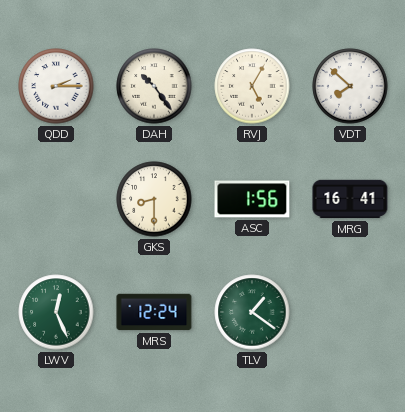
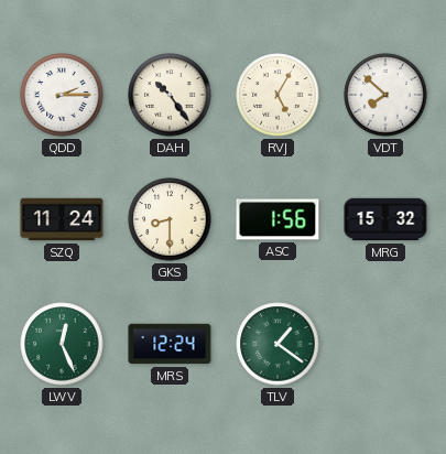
SZQ: none -> 11:24 (62, 219)
MRG: 16:41 -> 15:32 (385, 219)
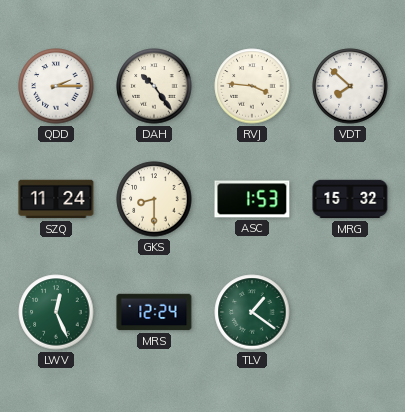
RVJ: 5:05 -> 3:46 (252, 86)
ASC: 1:56 -> 1:53 (252, 199)
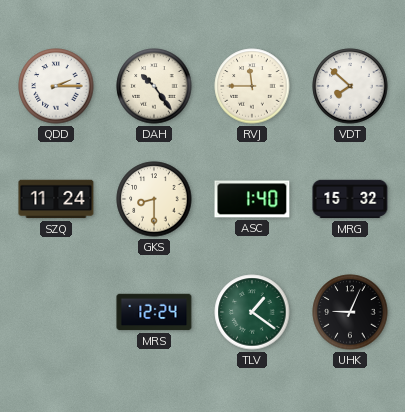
RVJ: 3:46 -> 11:45 (252, 86)
ASC: 1:53 -> 1:40 (252, 199)
LWV: 12:26 -> none (56, 312)
UHK: none -> 9:04 (350, 312)
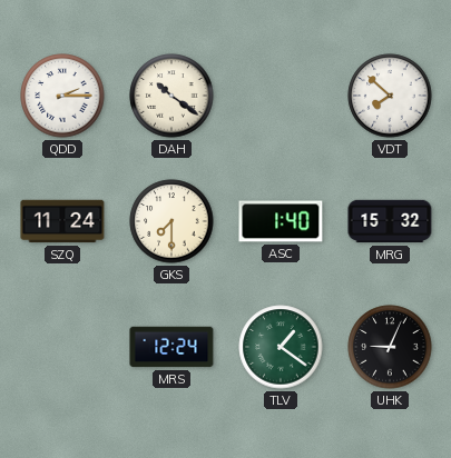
DAH: 10:24 -> 10:21 (171, 96)
RVJ: 11:45 -> none (252, 86)
GKS: 8:30 -> 7:30 (171, 221)
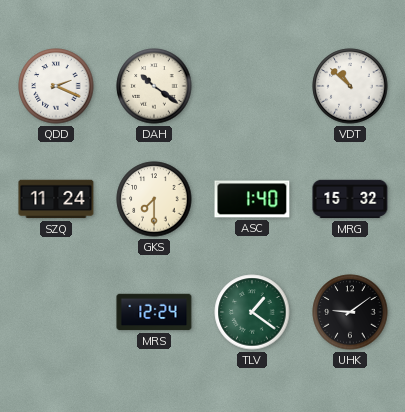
QDD: 2:15 -> 2:19 (56, 86)
VDT: 7:52 -> 10:52 (350, 86)
UHK: 9:04 -> 9:09 (350, 312)
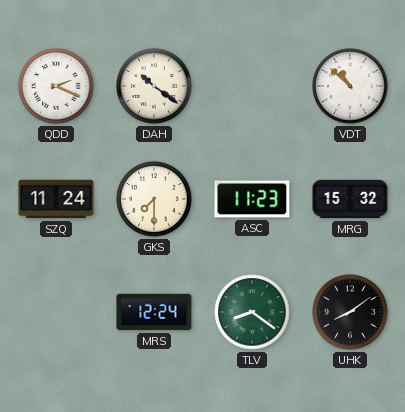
ASC: 1:40 -> 11:23 (252, 199)
TLV: 1:21 -> 8:21 (252, 312)
UHK: 9:09 -> 8:09 (350, 312)
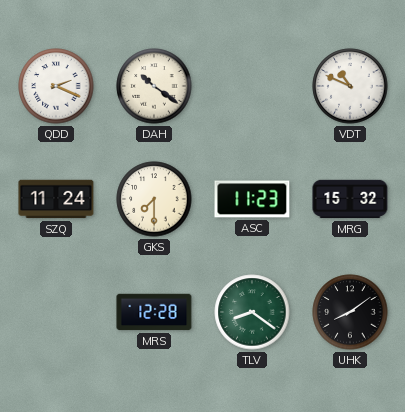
VDT: 10:52 -> 10:49 (350, 86)
MRS: 12:24 -> 12:28 (154, 312)
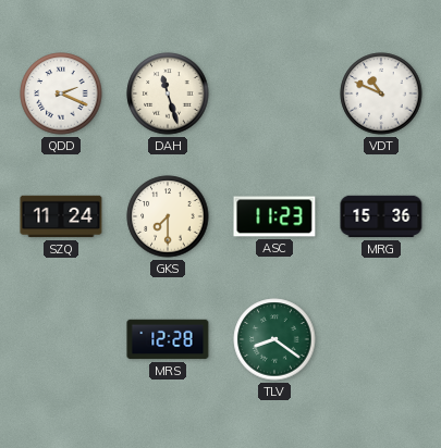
DAH: 10:21 -> 11:27 (168, 94)
MRG: 15:32 -> 15:36 (381, 216)
UHK: 8:09 -> none (350, 312)
